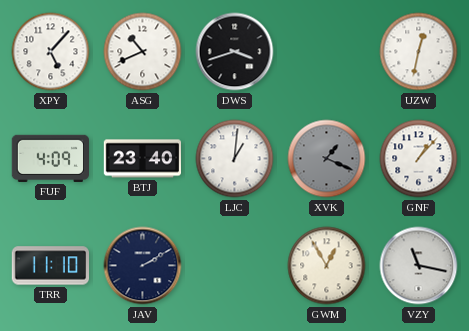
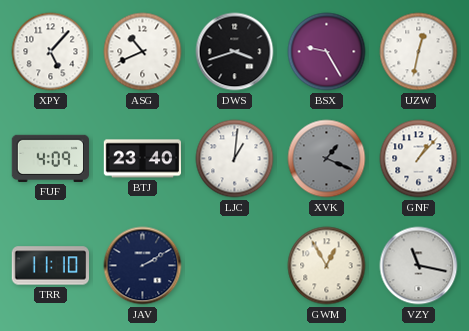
BSX: none -> 9:25 (327, 52)
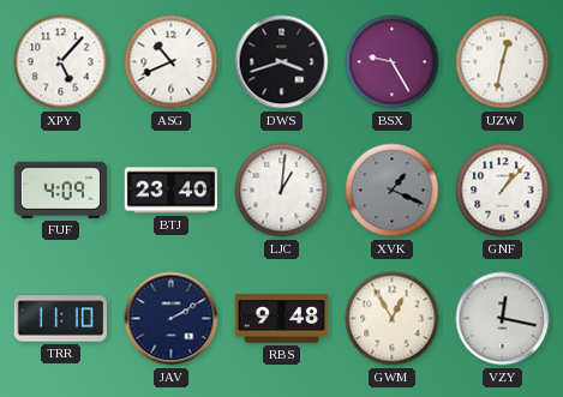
RBS: none -> 9:48 (282, 319)
VZY: 11:17 -> 12:17 (503, 319)
